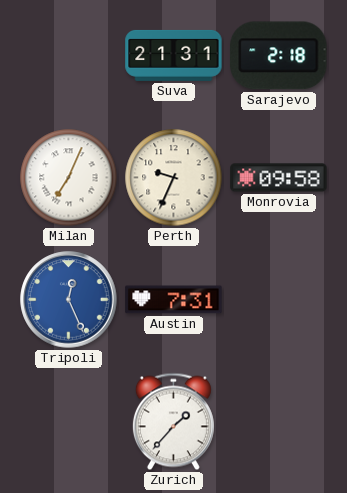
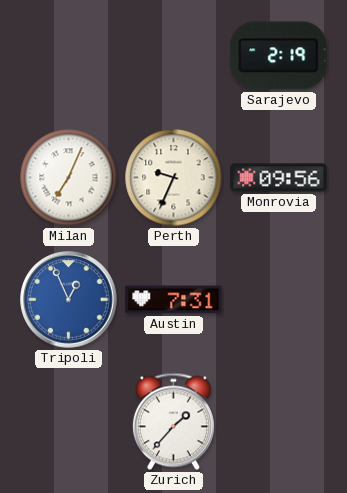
Suva: 21:31 -> none (174, 55)
Sarajevo: 2:18 -> 2:19 (279, 56)
Monrovia: 09:58 -> 09:56 (279, 178)
Tripoli: 12:26 -> 12:56 (69, 300)
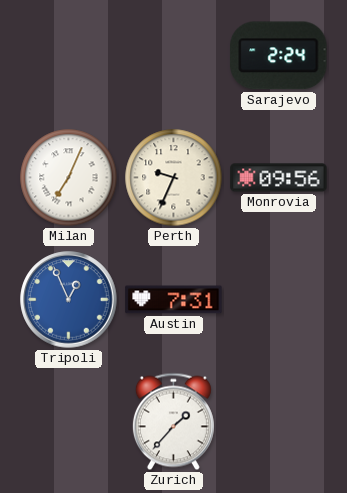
Sarajevo: 2:19 -> 2:24 (279, 56)
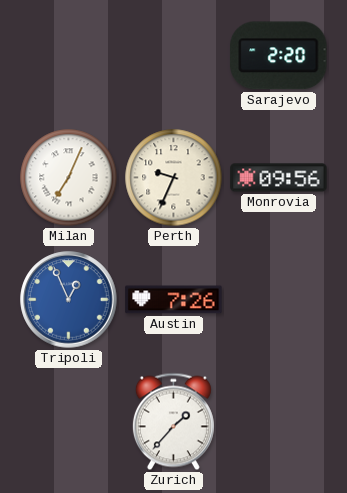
Sarajevo: 2:24 -> 2:20 (279, 56)
Austin: 7:31 -> 7:26 (174, 300)
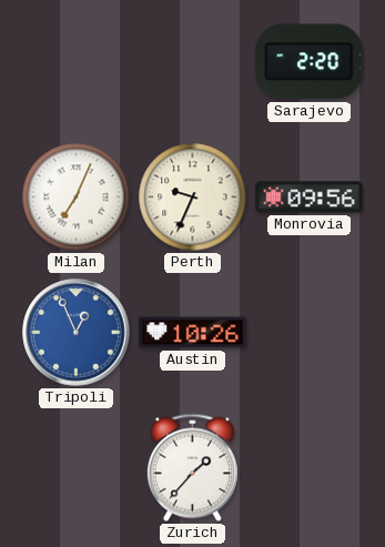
Austin: 7:26 -> 10:26 (193, 333)
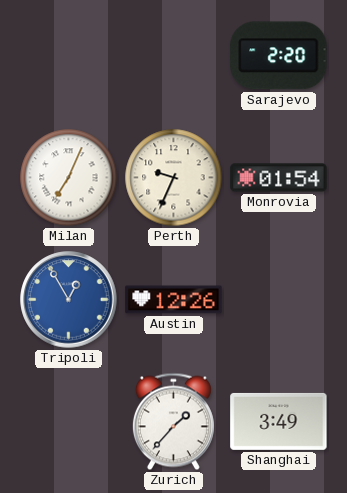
Monrovia: 09:56 -> 01:54 (279, 178)
Tripoli: 12:56 -> 12:55 (69, 300)
Austin: 10:26 -> 12:26 (174, 300)
Shanghai: none -> 3:49 (279, 421)
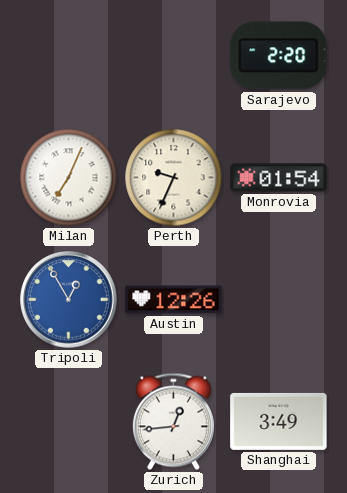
Zurich: 1:37 -> 12:44 (173, 422)
